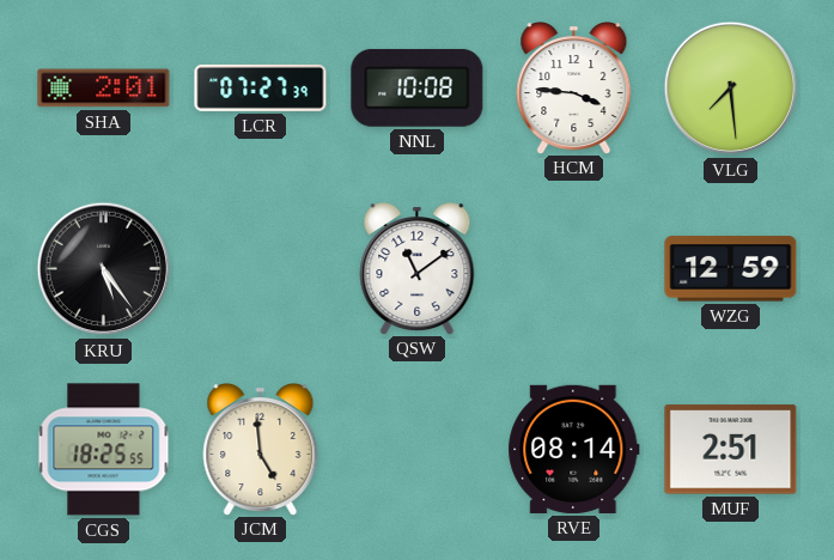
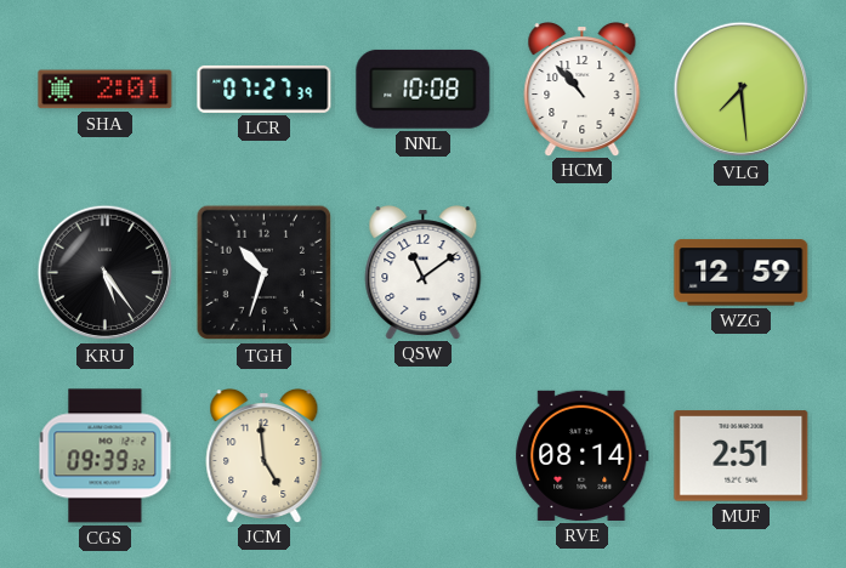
HCM: 3:46 -> 10:53 (583, 90)
TGH: none -> 10:33 (265, 273)
CGS: 18:25 -> 09:39 (106, 456)
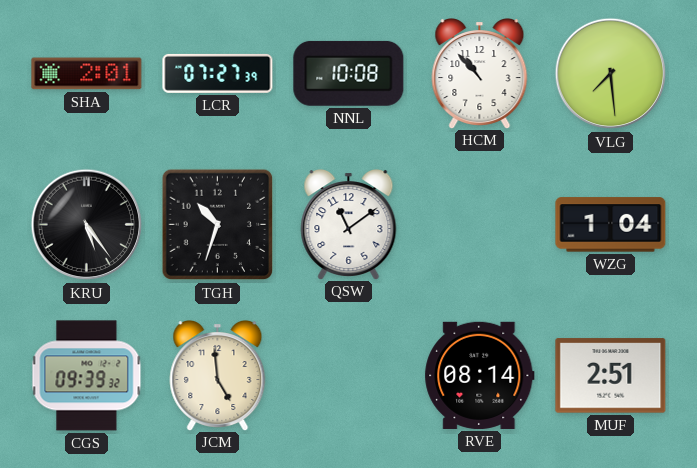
WZG: 12:59 -> 1:04 (611, 225)
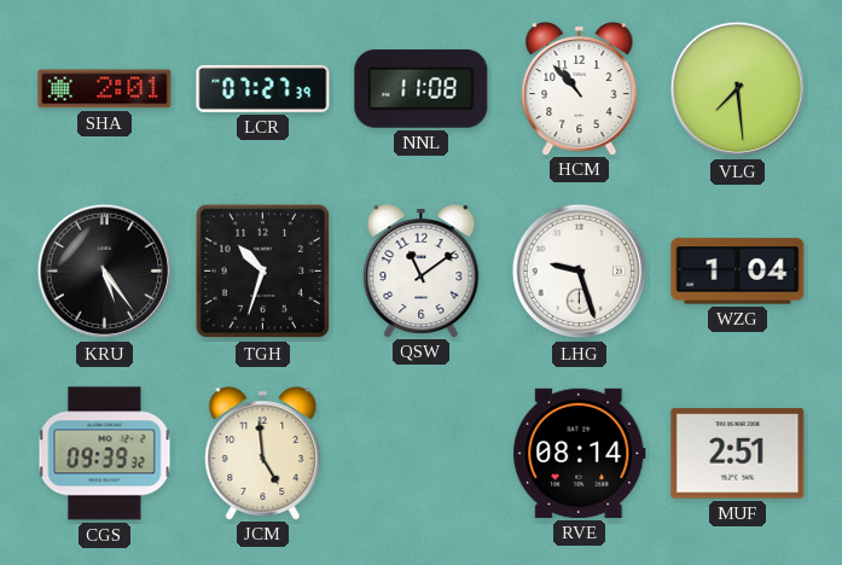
NNL: 10:08 -> 11:08 (422, 88)
LHG: none -> 9:27 (580, 272)
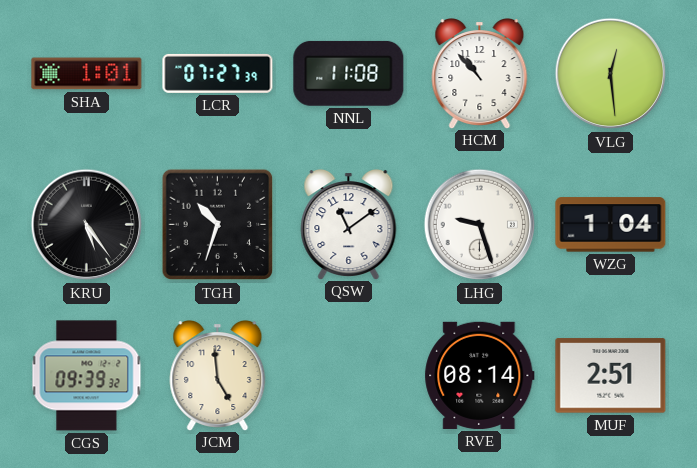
SHA: 2:01 -> 1:01 (87, 74)
VLG: 7:29 -> 12:29 (611, 74)
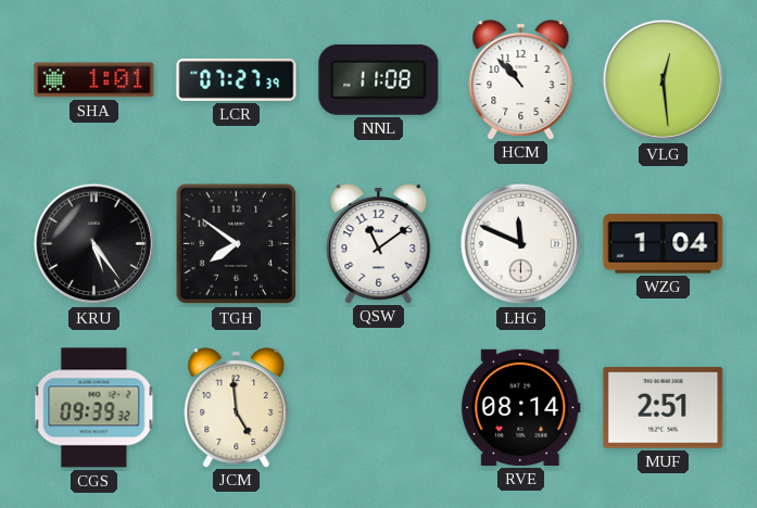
TGH: 10:33 -> 7:51 (237, 244)
LHG: 9:27 -> 11:49 (521, 244)
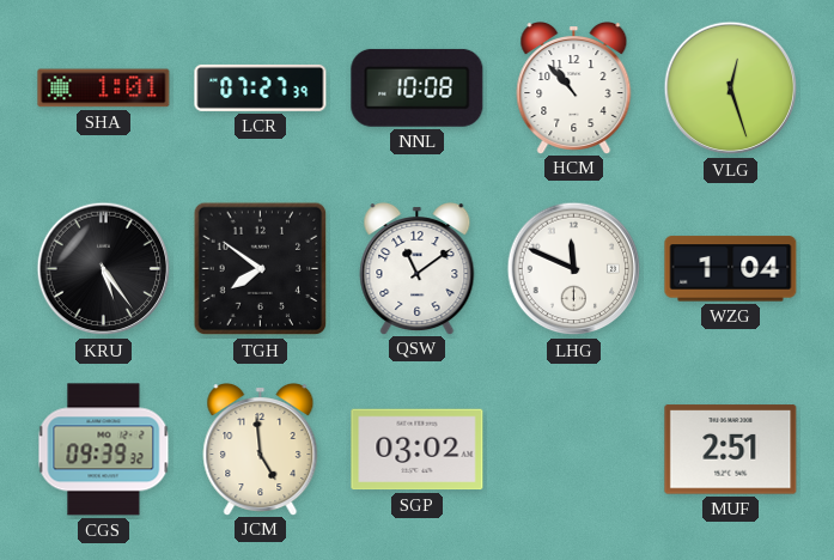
NNL: 11:08 -> 10:08 (418, 87)
VLG: 12:29 -> 12:27 (731, 89)
SGP: none -> 03:02 (418, 450)
RVE: 08:14 -> none (521, 407)
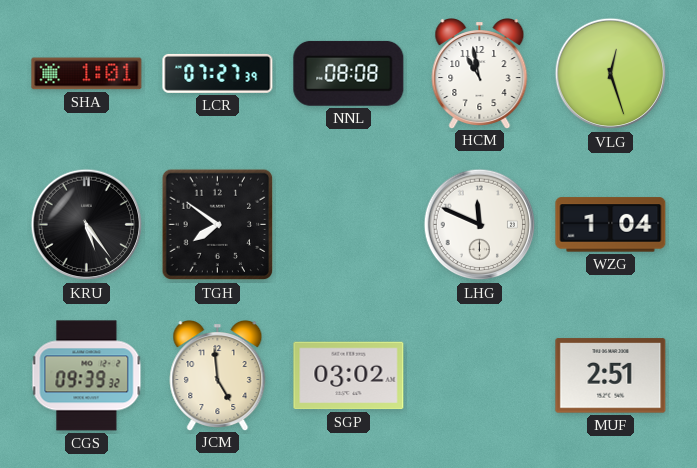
NNL: 10:08 -> 08:08 (349, 73)
HCM: 10:53 -> 10:58 (480, 74)
QSW: 11:09 -> none (418, 269)
